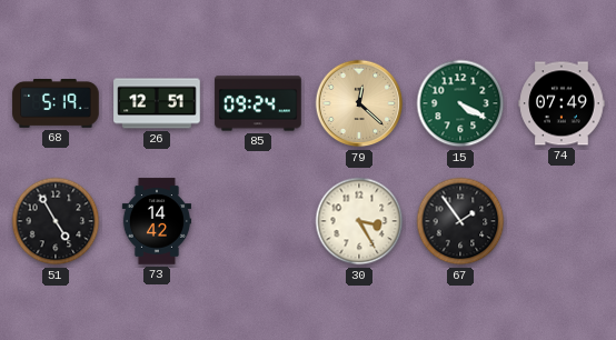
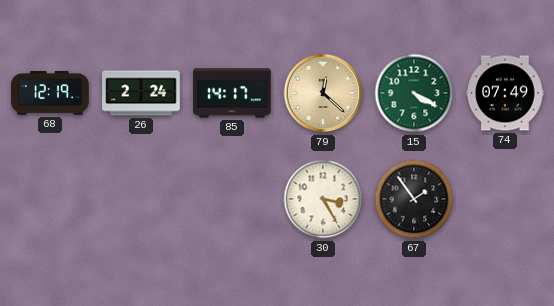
68: 5:19 -> 12:19 (50, 94)
26: 12:51 -> 2:24 (141, 93)
85: 09:24 -> 14:17 (232, 93)
51: 4:55 -> none (56, 221)
73: 14:42 -> none (156, 221)
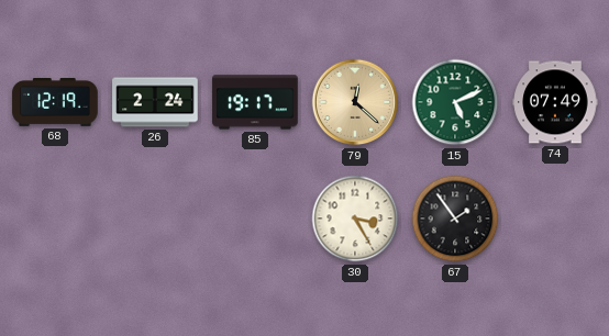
85: 14:17 -> 19:17 (255, 102)
15: 4:20 -> 5:11 (455, 102)
